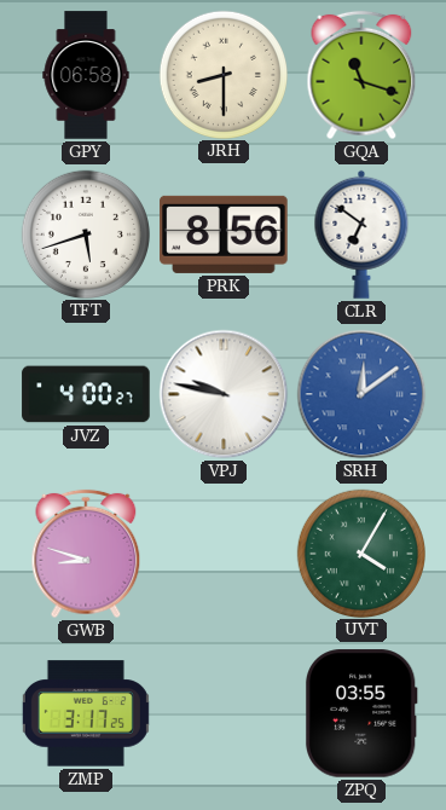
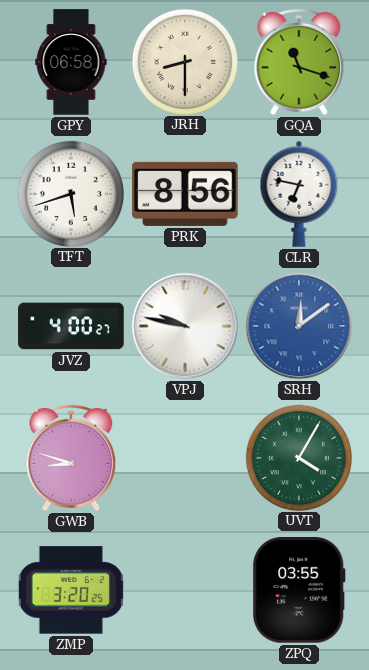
CLR: 6:51 -> 6:47 (299, 194)
ZMP: 3:17 -> 3:20 (71, 590)
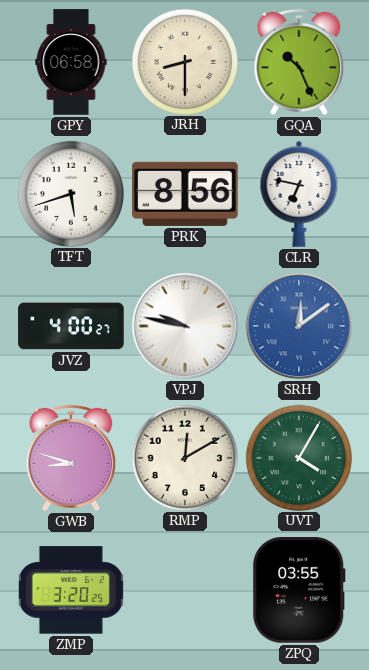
GQA: 11:18 -> 10:26 (299, 62)
RMP: none -> 12:10 (184, 457)
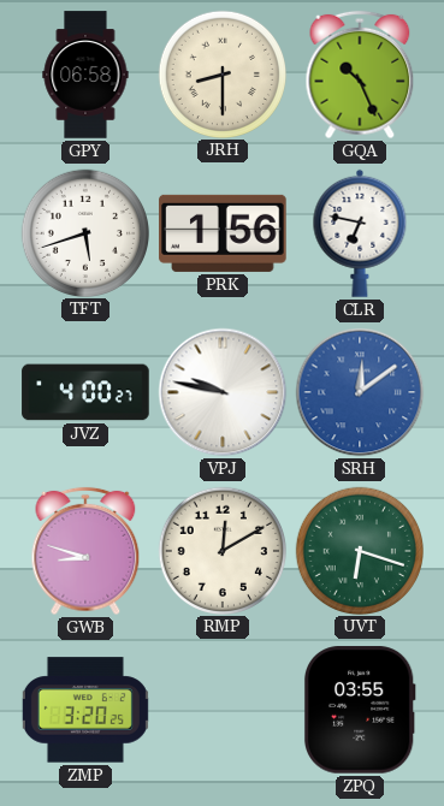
PRK: 8:56 -> 1:56 (223, 233)
UVT: 4:05 -> 6:18 (359, 550)
